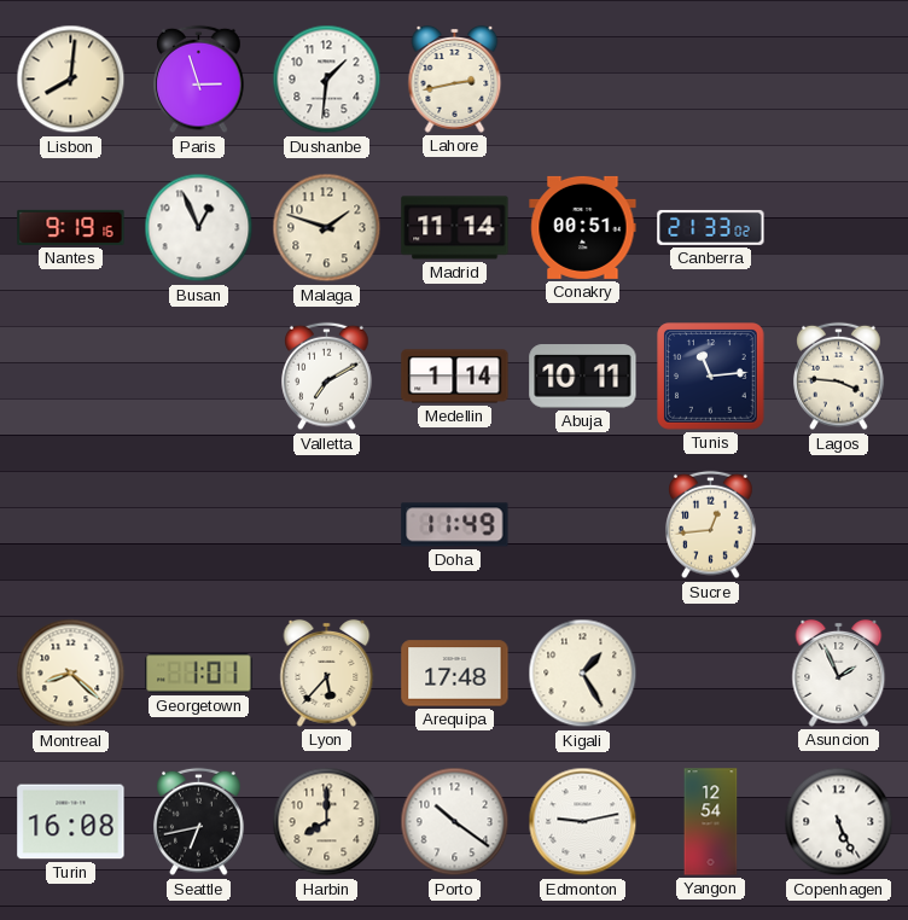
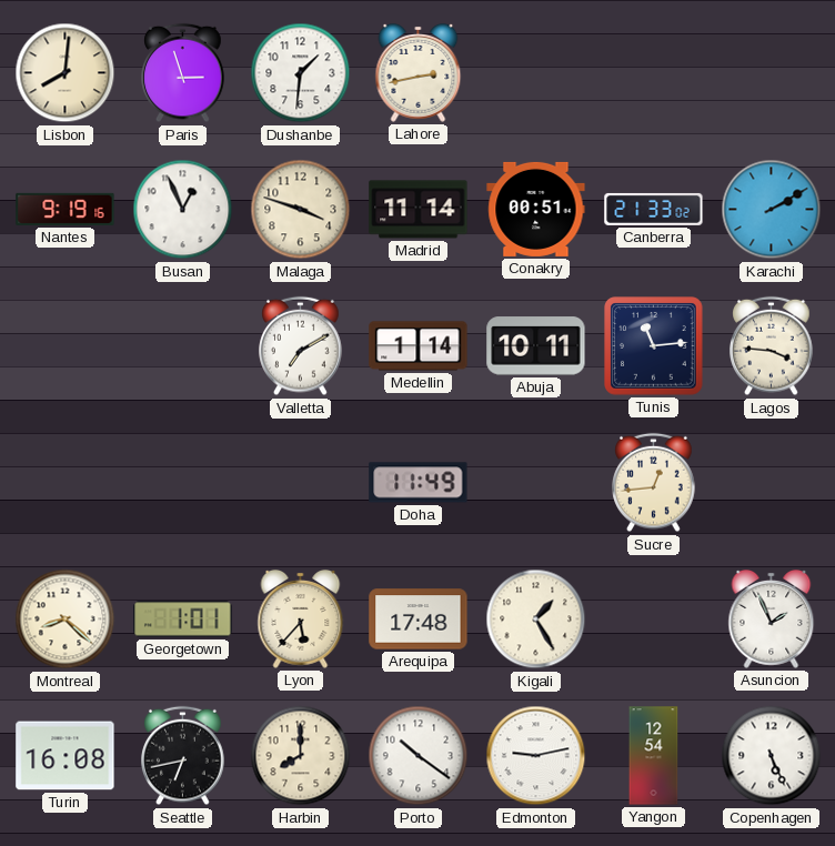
Malaga: 1:48 -> 3:48 (301, 210)
Karachi: none -> 2:10 (772, 210)
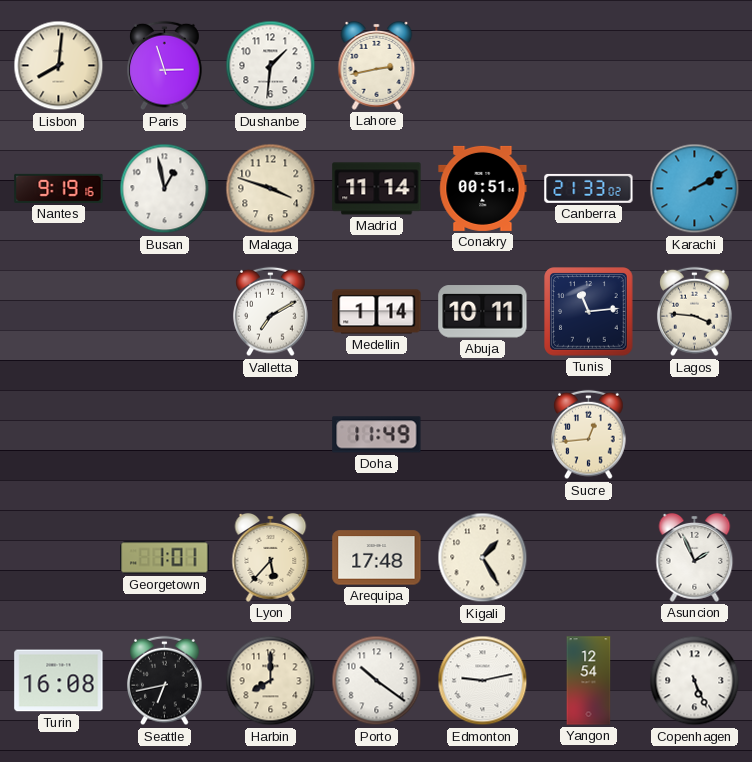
Busan: 12:56 -> 12:58 (165, 189)
Montreal: 8:22 -> none (66, 620)
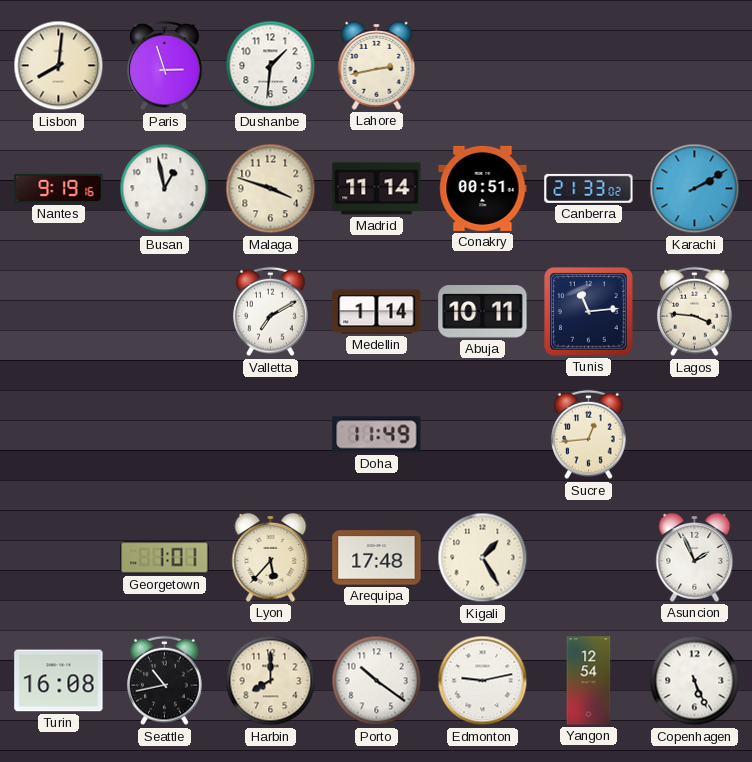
Seattle: 6:43 -> 10:43 (165, 681)
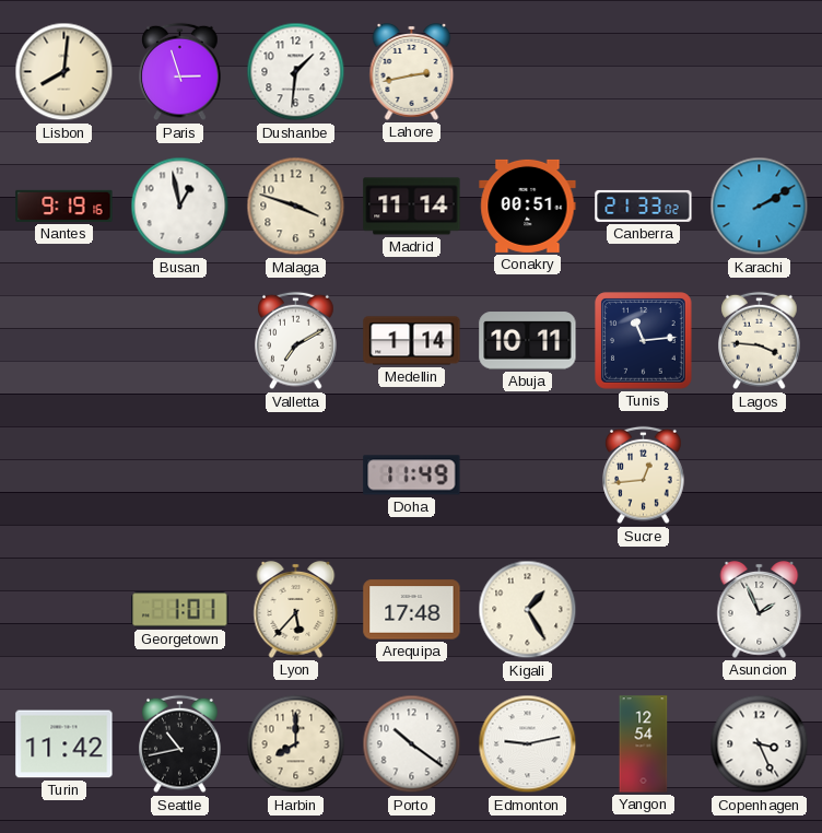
Turin: 16:08 -> 11:42 (64, 744)
Copenhagen: 5:26 -> 3:26 (760, 744)
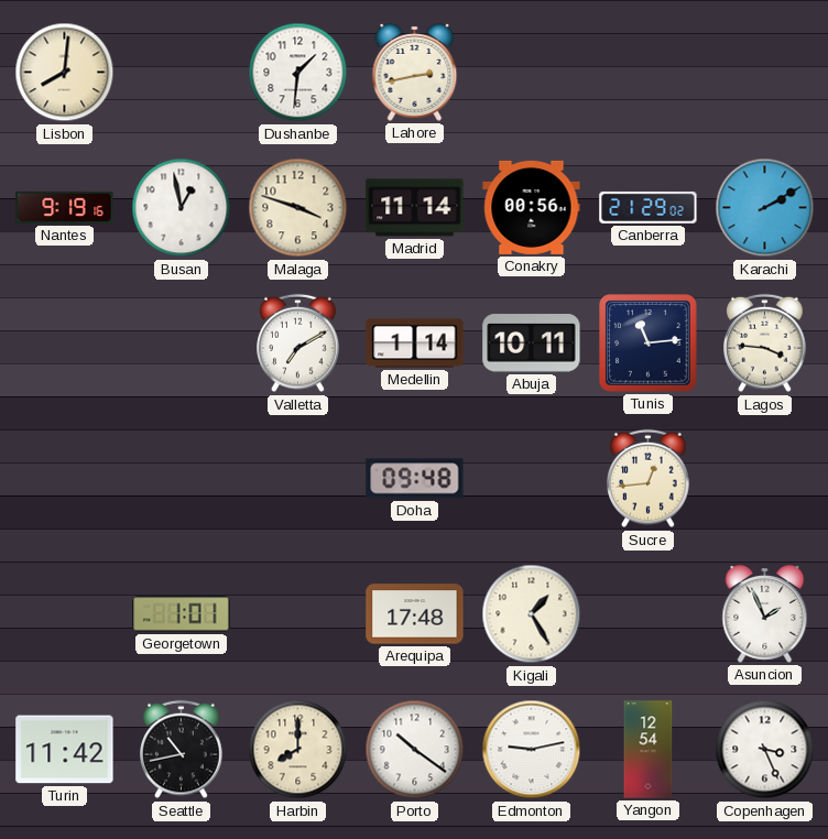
Paris: 2:57 -> none (180, 72)
Conakry: 00:51 -> 00:56 (532, 207)
Canberra: 21:33 -> 21:29 (649, 207)
Doha: 11:49 -> 09:48 (415, 479)
Lyon: 5:37 -> none (296, 609)
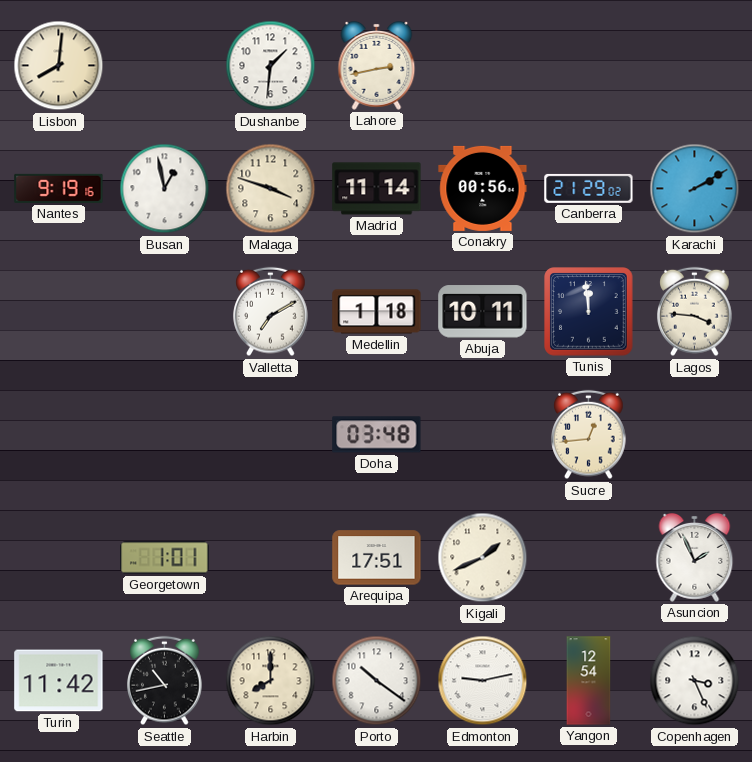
Medellin: 1:14 -> 1:18 (377, 312)
Tunis: 11:14 -> 11:59 (589, 312)
Doha: 09:48 -> 03:48 (377, 435)
Arequipa: 17:48 -> 17:51 (377, 558)
Kigali: 1:25 -> 1:41 (483, 558)
